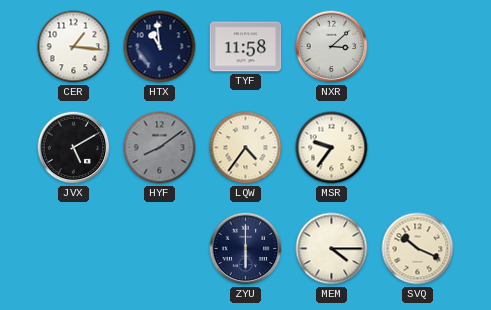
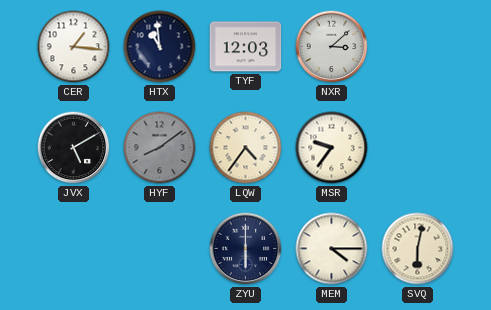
TYF: 11:58 -> 12:03 (246, 47)
SVQ: 10:19 -> 6:02 (418, 249)
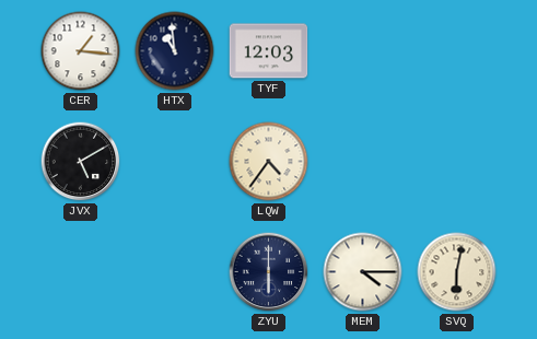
NXR: 3:08 -> none (332, 47)
HYF: 8:09 -> none (160, 148)
MSR: 9:36 -> none (332, 148)
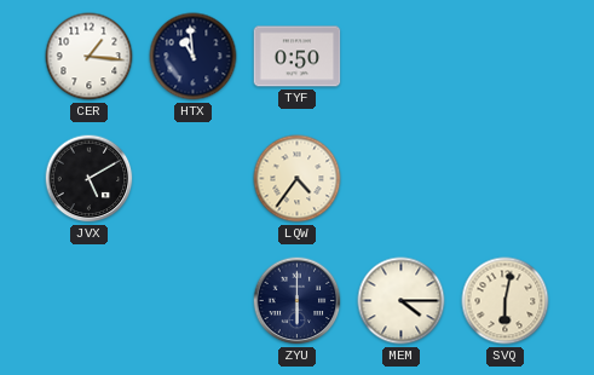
TYF: 12:03 -> 0:50 (298, 57)
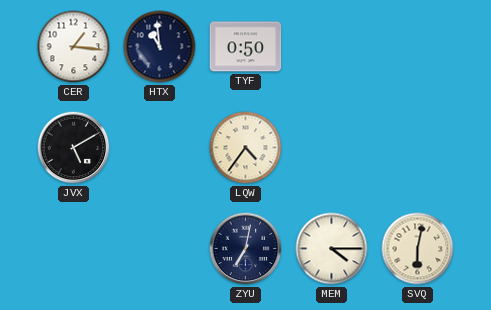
ZYU: 6:00 -> 7:02 (246, 249)
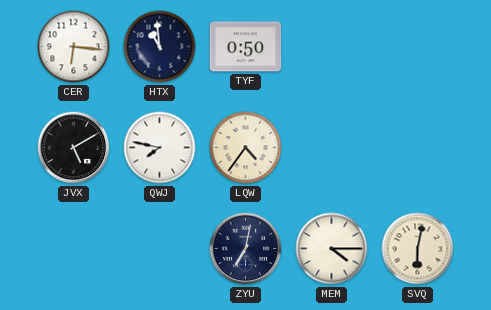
CER: 1:16 -> 6:16 (74, 47)
QWJ: none -> 7:47 (160, 148)
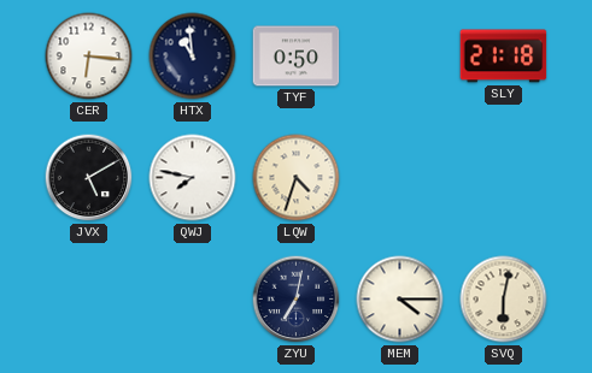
SLY: none -> 21:18 (504, 57)
LQW: 4:36 -> 4:33 (297, 178)
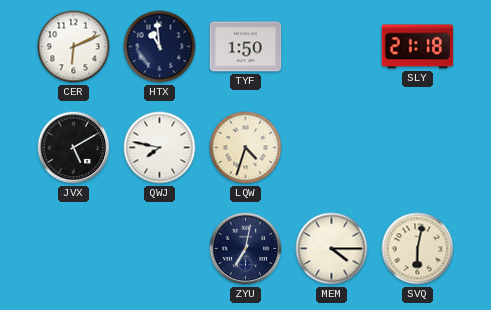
CER: 6:16 -> 6:11 (74, 47)
TYF: 0:50 -> 1:50 (246, 47)
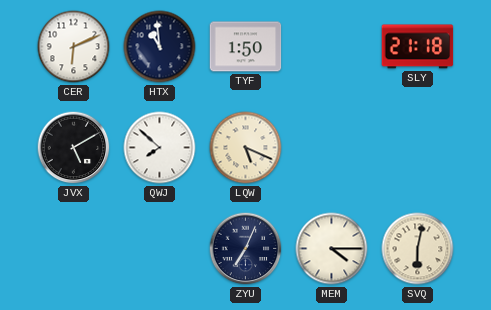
QWJ: 7:47 -> 7:52 (160, 148)
LQW: 4:33 -> 5:19 (246, 148)
ZYU: 7:02 -> 7:04 (246, 249)
